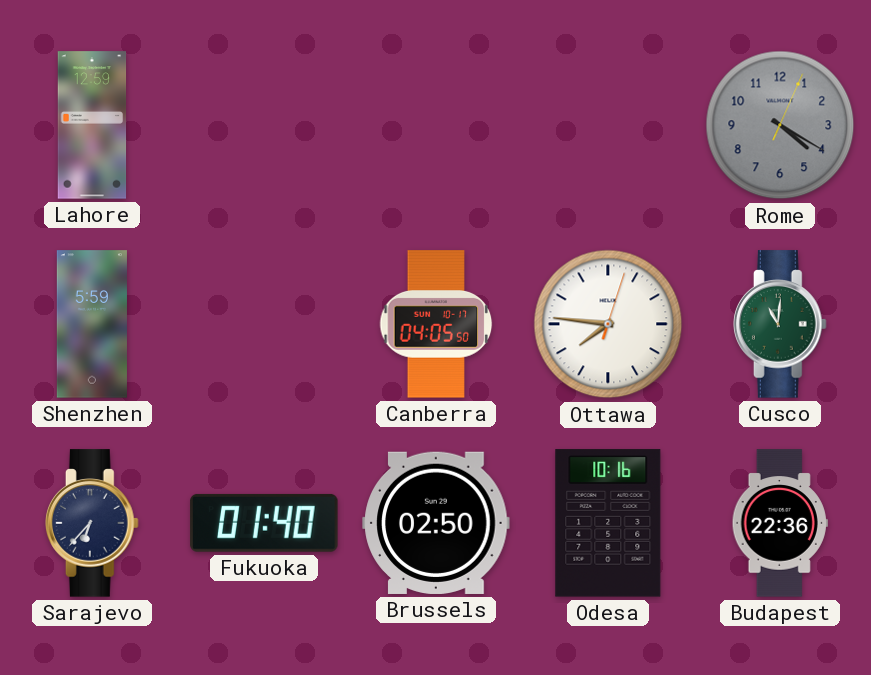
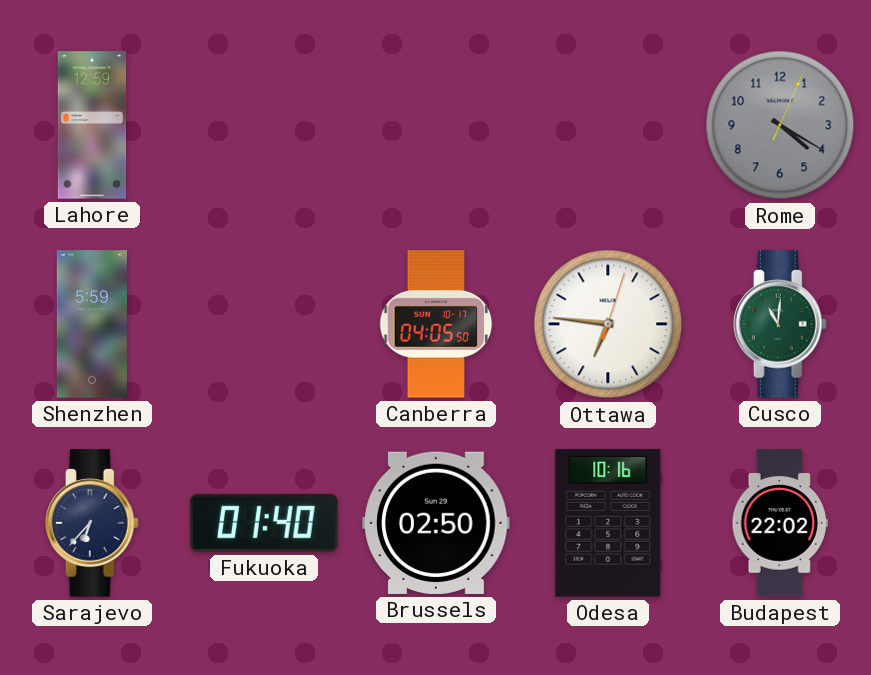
Ottawa: 7:46 -> 6:46 (608, 324)
Budapest: 22:36 -> 22:02 (780, 523)
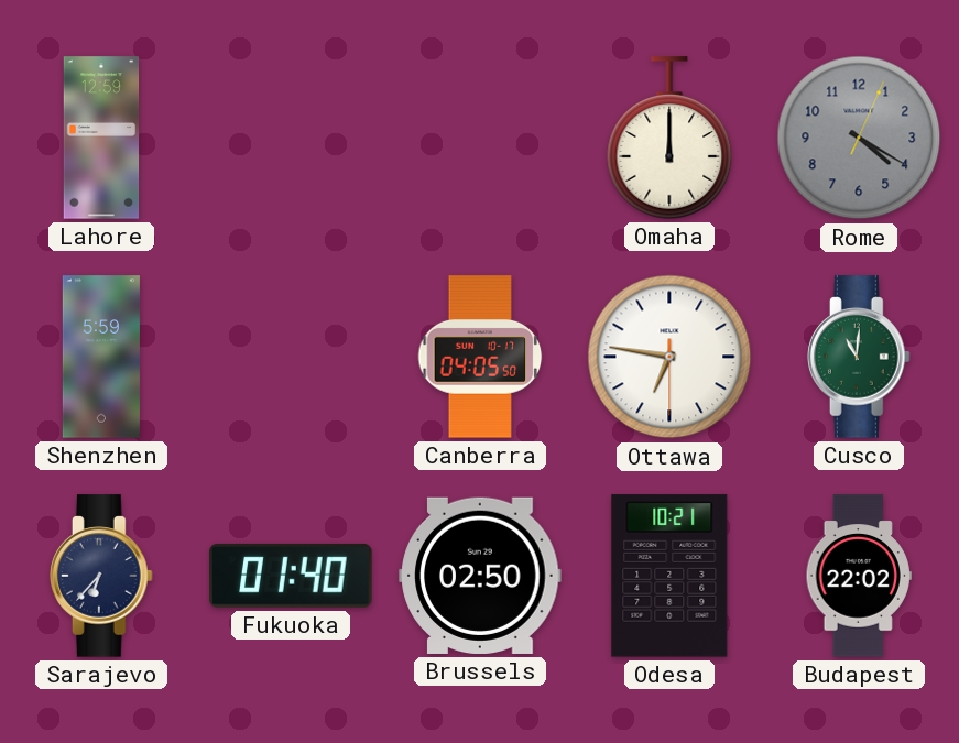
Omaha: none -> 12:00 (669, 138)
Ottawa: 6:46:03 -> 6:46:30 (669, 357)
Odesa: 10:16 -> 10:21 (669, 576)
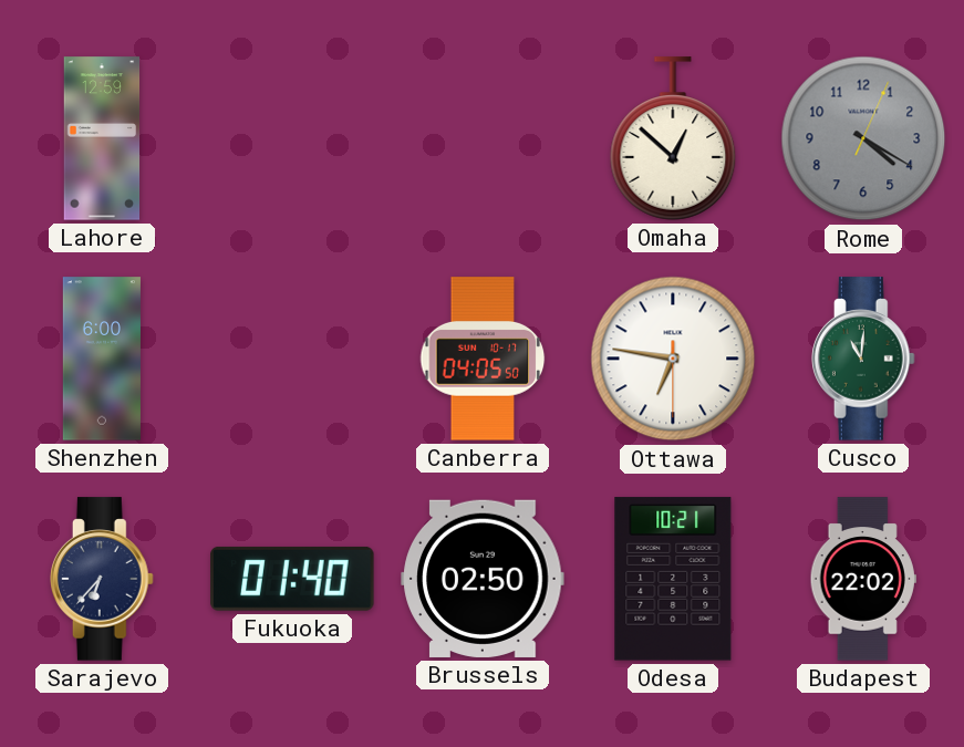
Omaha: 12:00 -> 12:52 (673, 138)
Shenzhen: 5:59 -> 6:00 (102, 359)
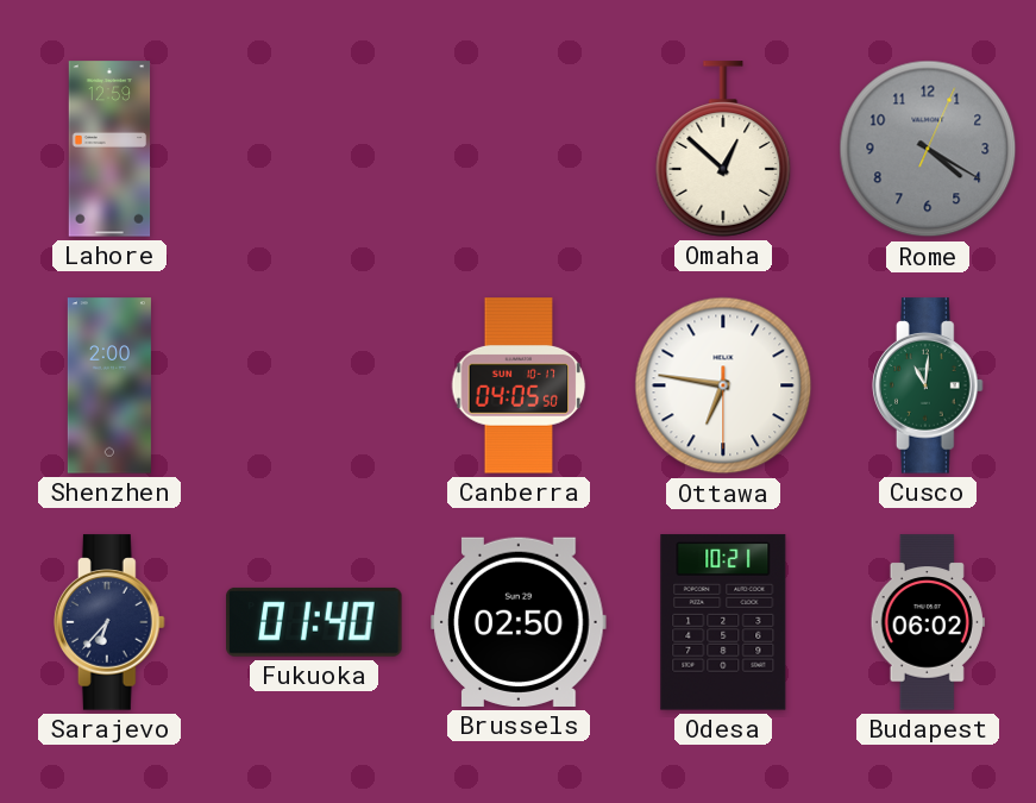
Shenzhen: 6:00 -> 2:00 (109, 385)
Budapest: 22:02 -> 06:02 (928, 622)
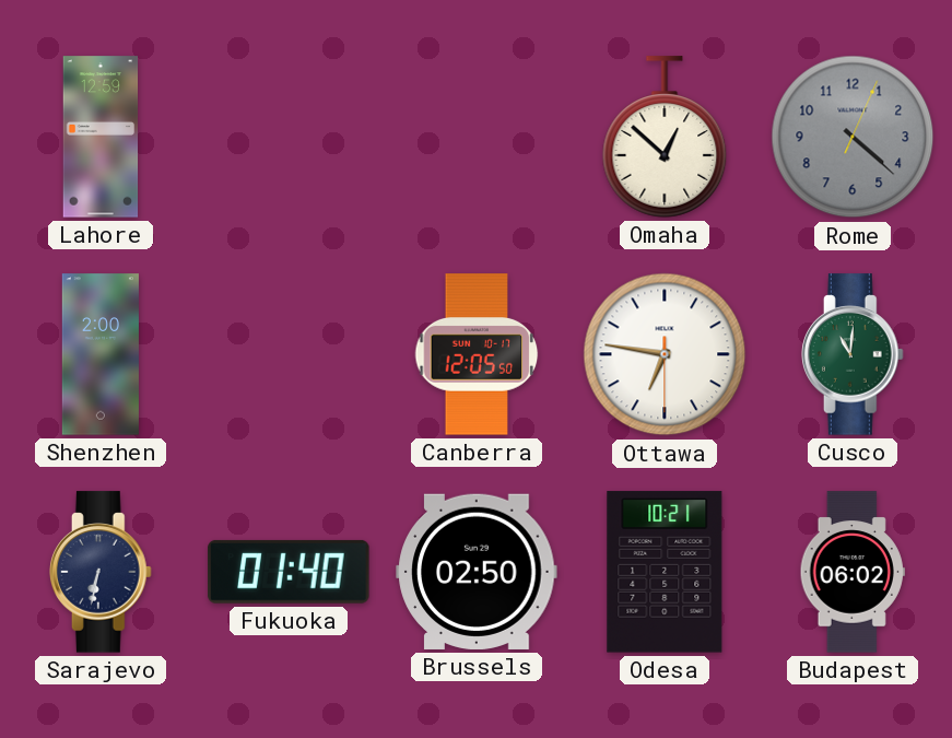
Rome: 4:20 -> 4:22 (853, 137)
Canberra: 04:05 -> 12:05 (477, 354)
Sarajevo: 6:37 -> 6:32 (102, 572)
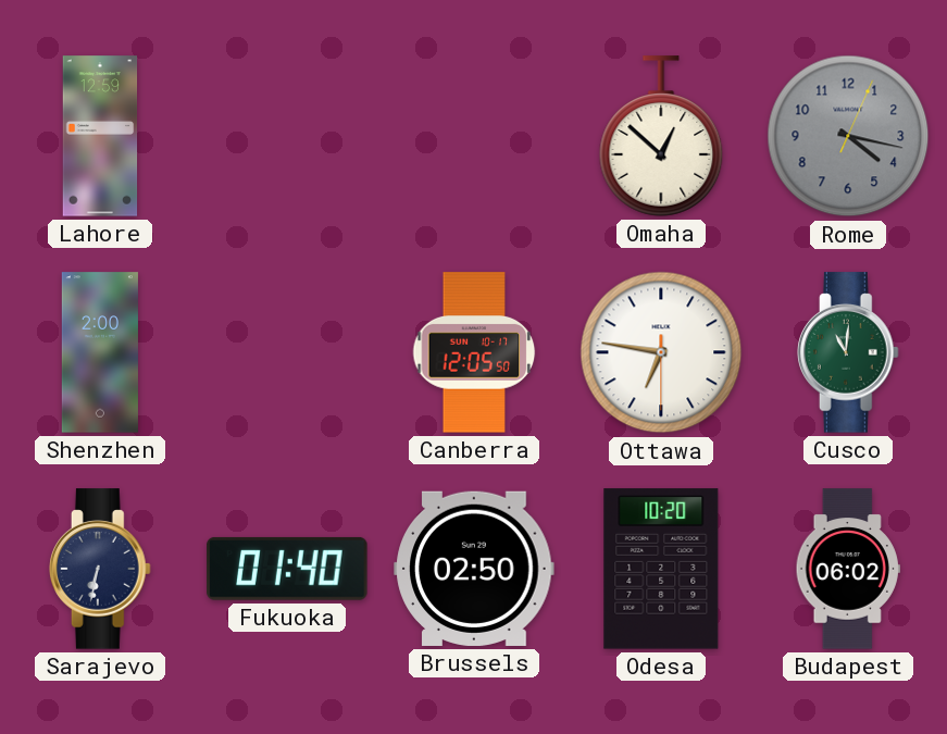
Rome: 4:22 -> 4:17 (848, 136)
Odesa: 10:21 -> 10:20 (661, 569)
